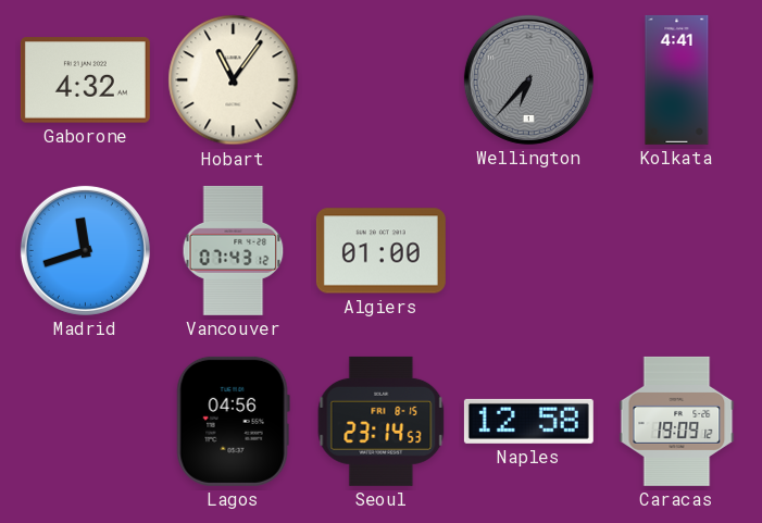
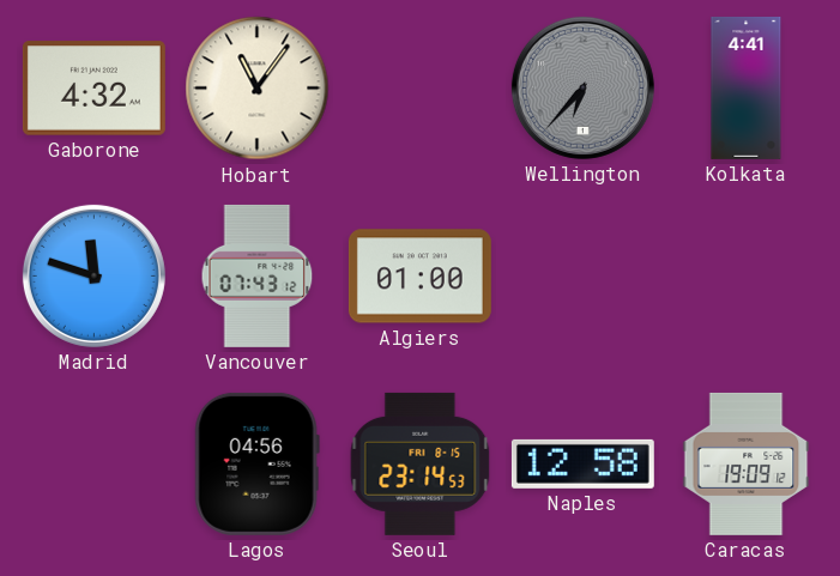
Madrid: 11:42 -> 11:48 (93, 275)
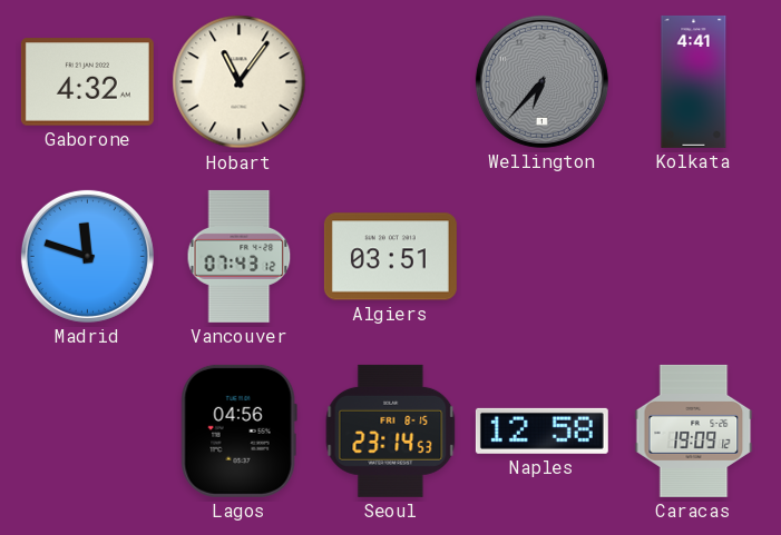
Algiers: 01:00 -> 03:51 (390, 257)
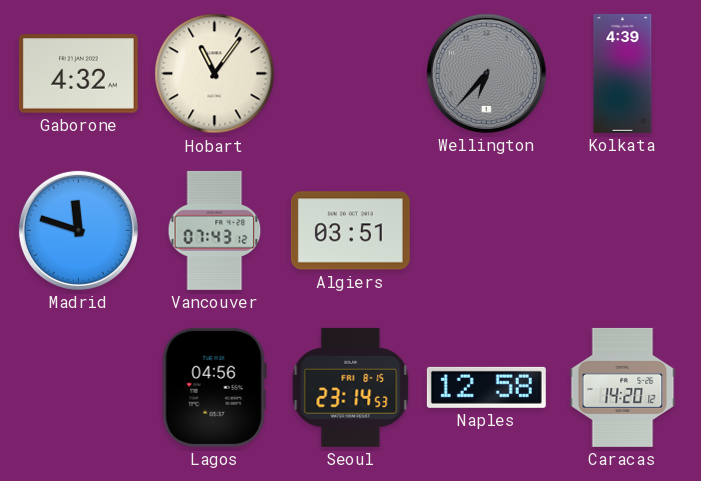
Kolkata: 4:41 -> 4:39 (623, 73)
Caracas: 19:09 -> 14:20 (623, 387)
